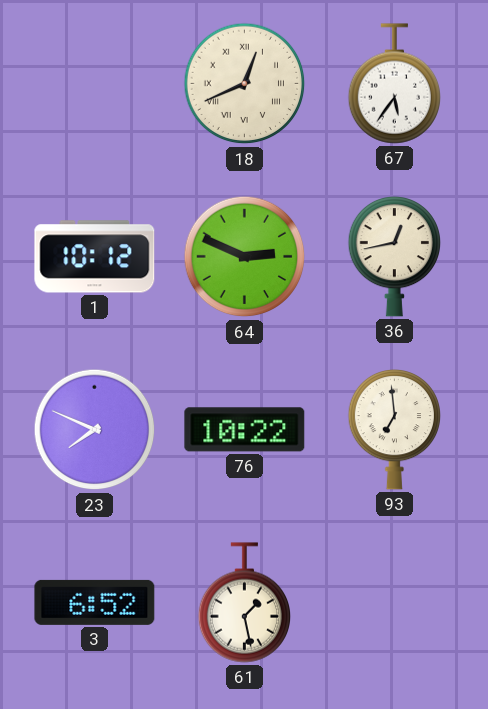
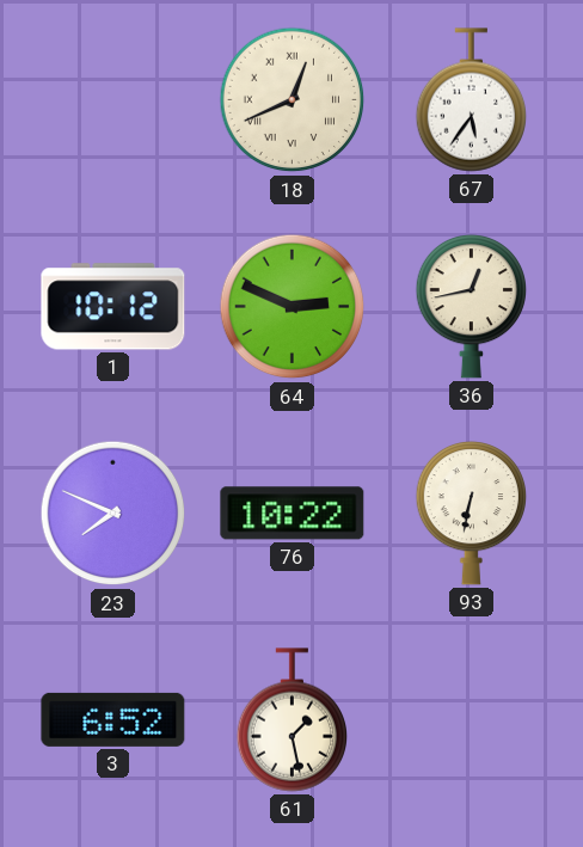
93: 6:59 -> 6:32 (471, 514)
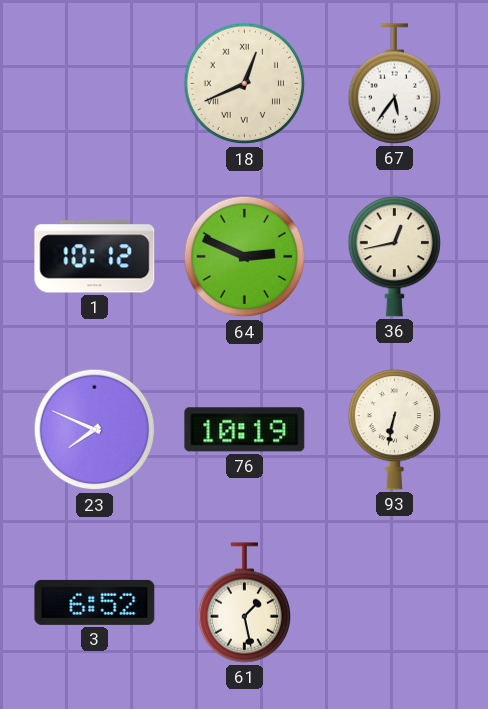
76: 10:22 -> 10:19 (245, 430)
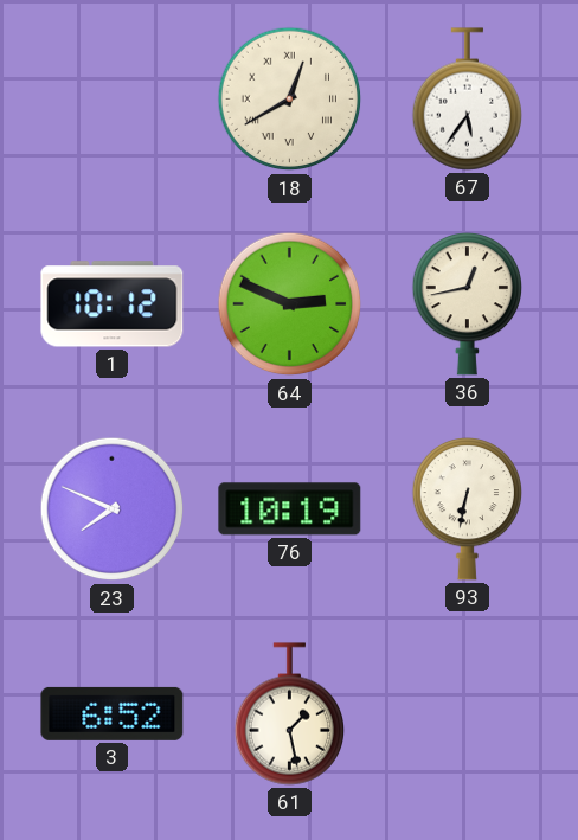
18: 12:41 -> 12:40 (290, 100)
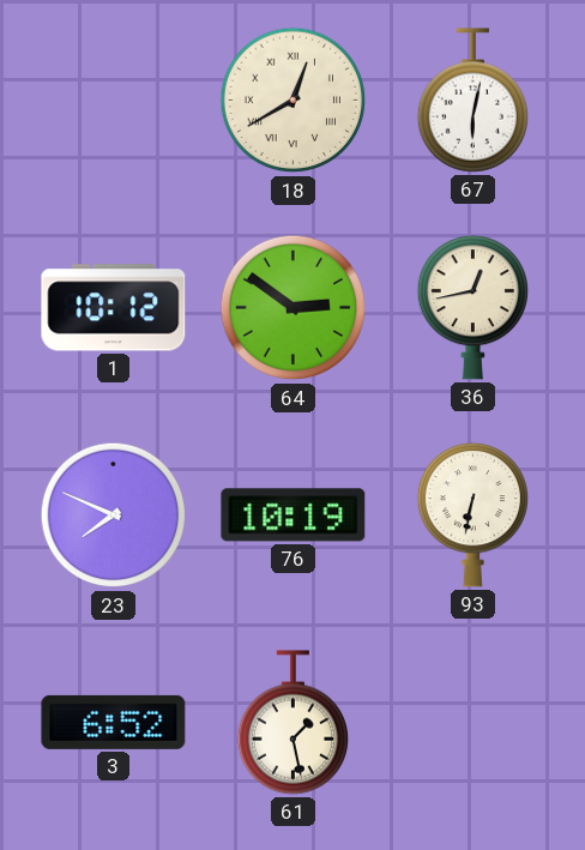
67: 5:36 -> 6:02 (472, 101)
64: 2:49 -> 2:51 (294, 308)
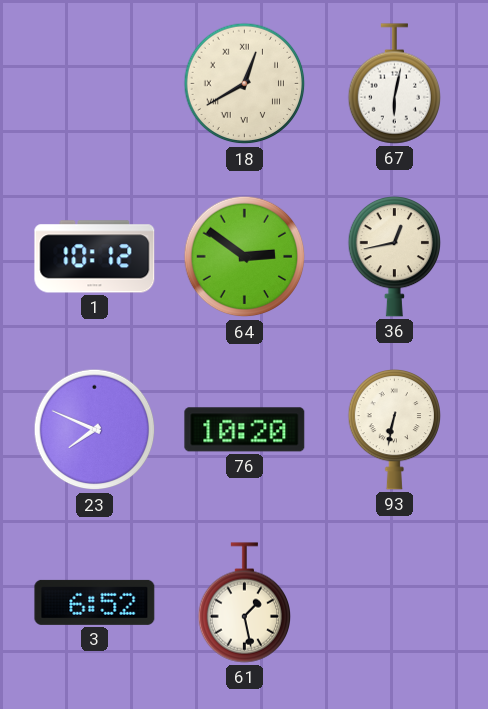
76: 10:19 -> 10:20 (245, 430)
